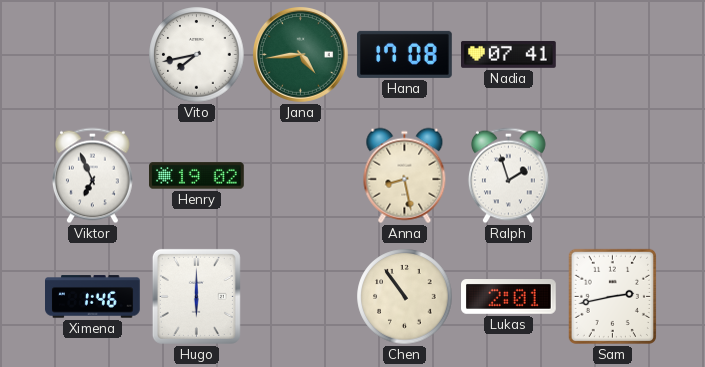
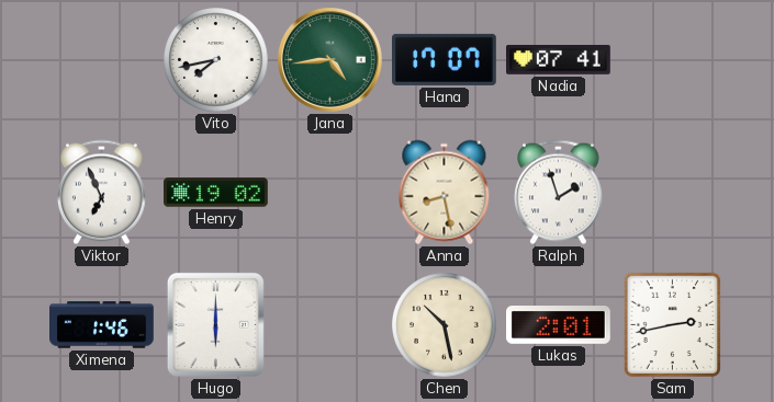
Hana: 17:08 -> 17:07 (445, 59)
Chen: 10:54 -> 10:28 (445, 325)
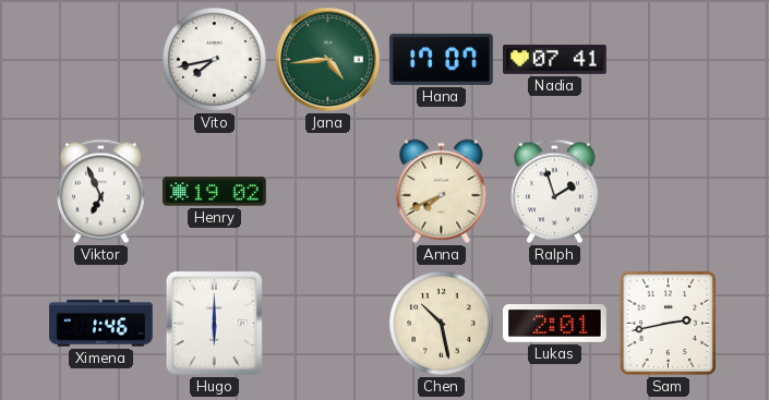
Anna: 8:28 -> 7:41 (442, 192)
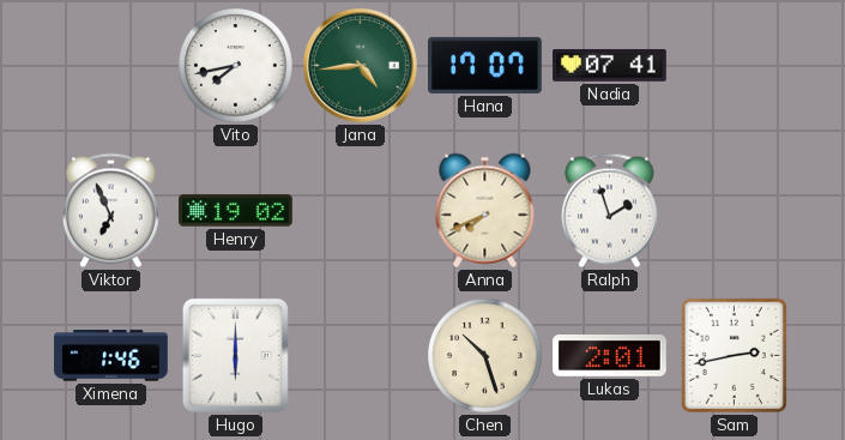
Chen: 10:28 -> 10:27 (485, 356)
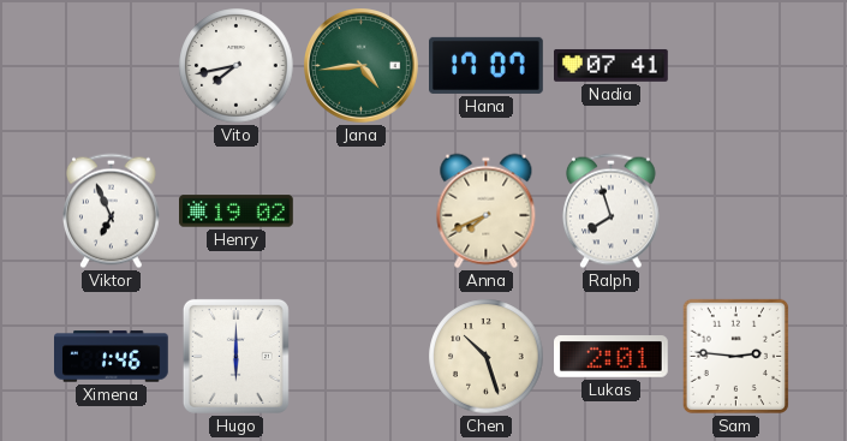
Ralph: 1:57 -> 7:57 (610, 211)
Sam: 2:43 -> 2:46 (735, 356)
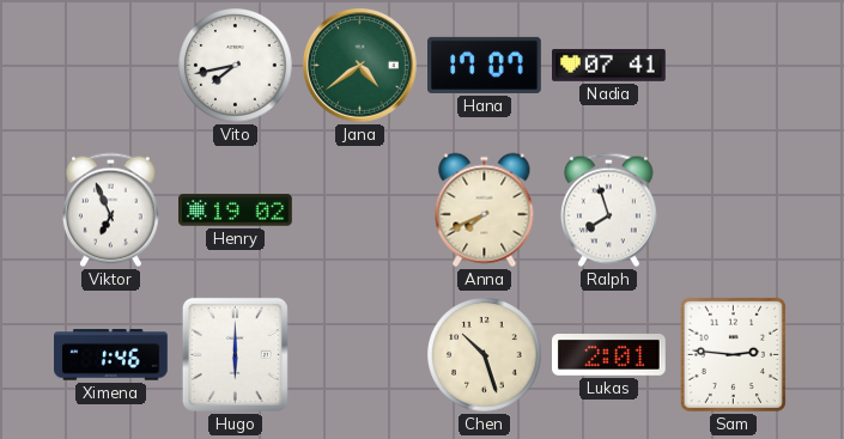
Jana: 4:44 -> 4:39 (360, 66)
